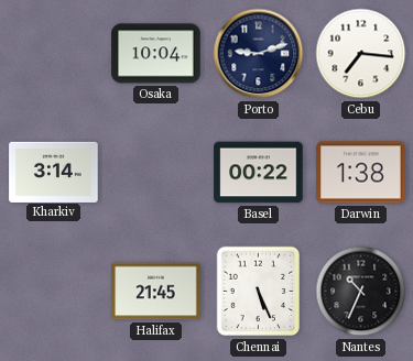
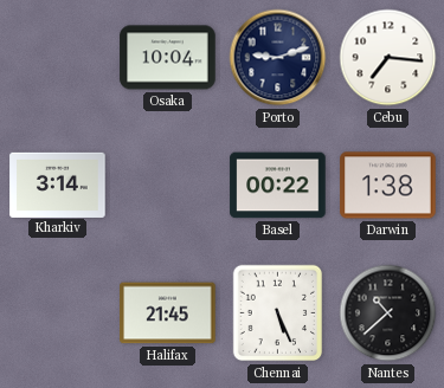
Nantes: 10:34 -> 10:38 (388, 313)
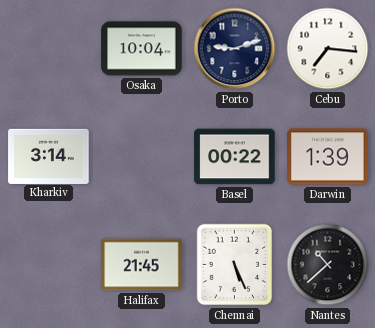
Darwin: 1:38 -> 1:39 (328, 157)
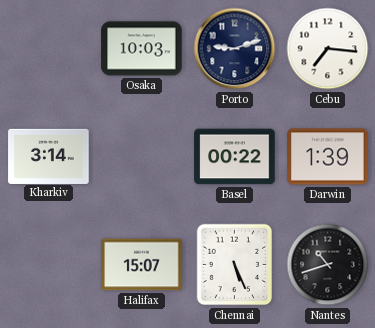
Osaka: 10:04 -> 10:03 (142, 49)
Halifax: 21:45 -> 15:07 (142, 265)
Nantes: 10:38 -> 10:42 (328, 265)
